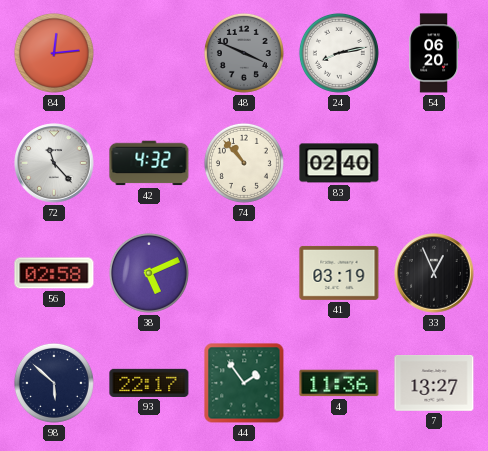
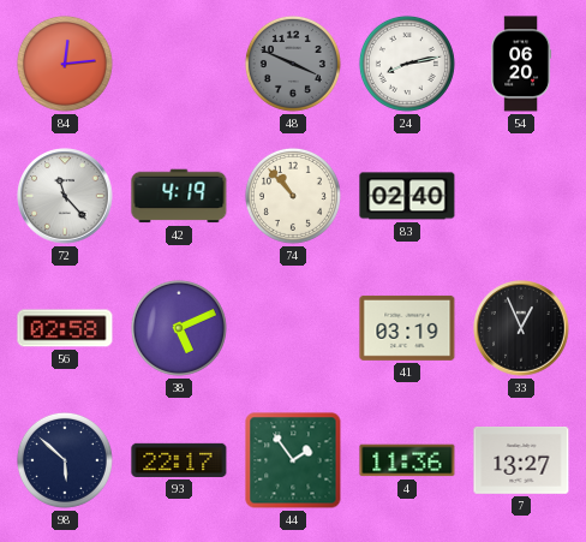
42: 4:32 -> 4:19 (179, 196)
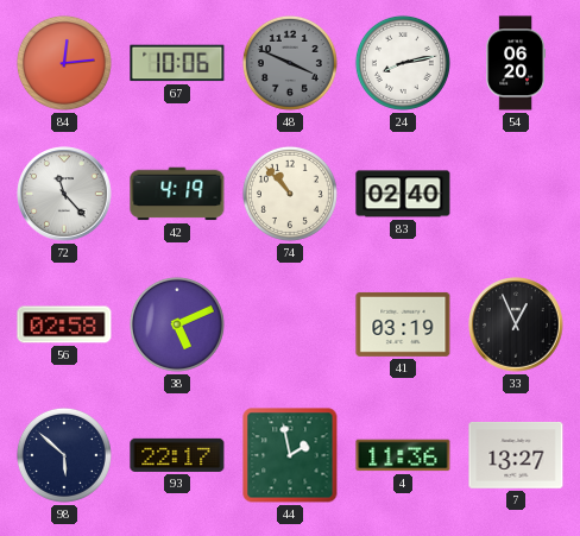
67: none -> 10:06 (177, 63)
44: 1:54 -> 1:58 (290, 455)
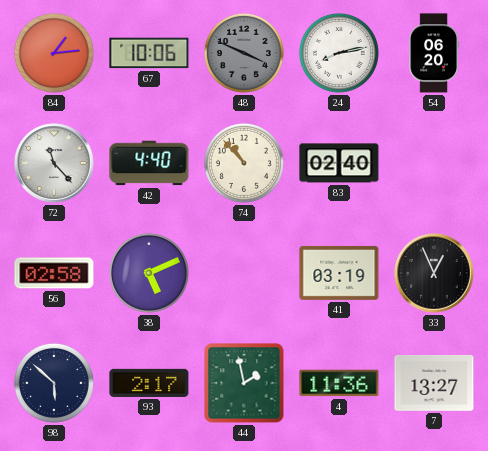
84: 12:14 -> 1:14 (54, 53)
42: 4:19 -> 4:40 (149, 163)
93: 22:17 -> 2:17 (149, 383)
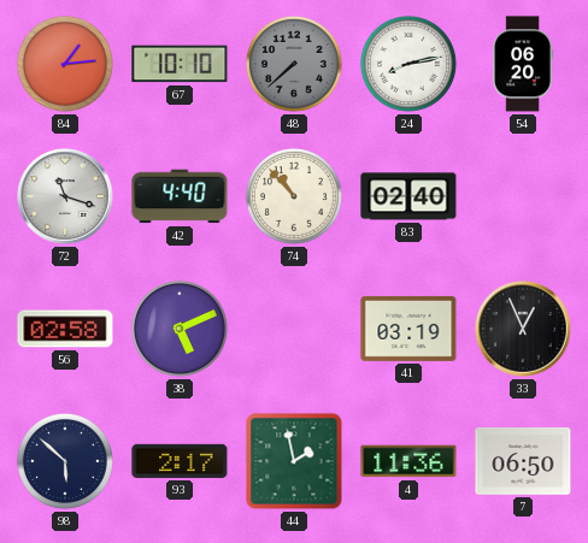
67: 10:06 -> 10:10 (180, 64)
48: 3:49 -> 7:38 (294, 64)
72: 11:23 -> 11:18 (65, 196)
7: 13:27 -> 06:50 (523, 462)
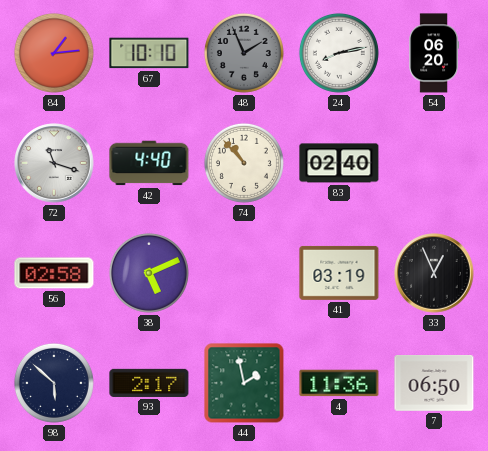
48: 7:38 -> 1:56 (244, 53)
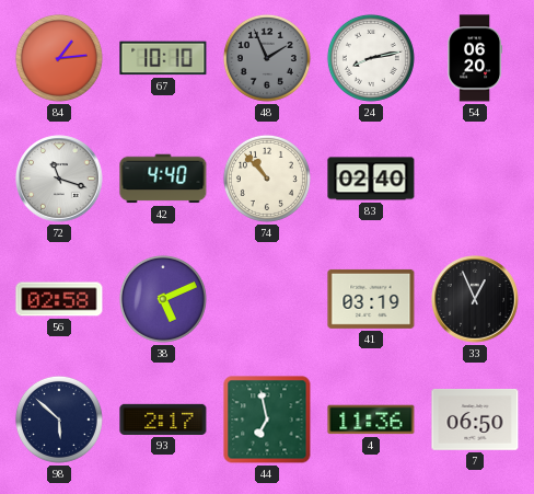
44: 1:58 -> 6:58 (267, 420)
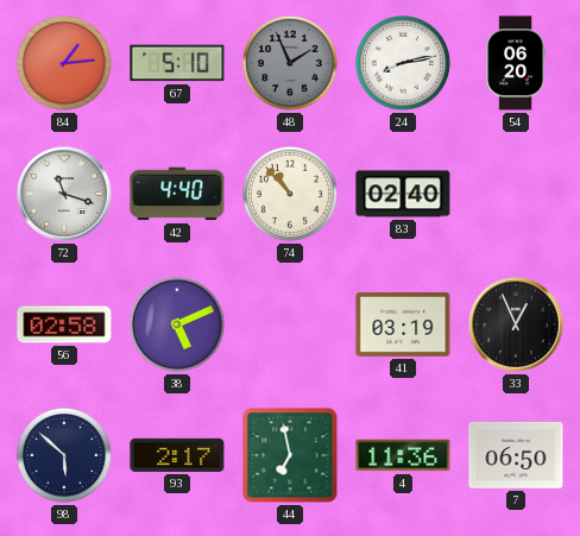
67: 10:10 -> 5:10 (177, 63)
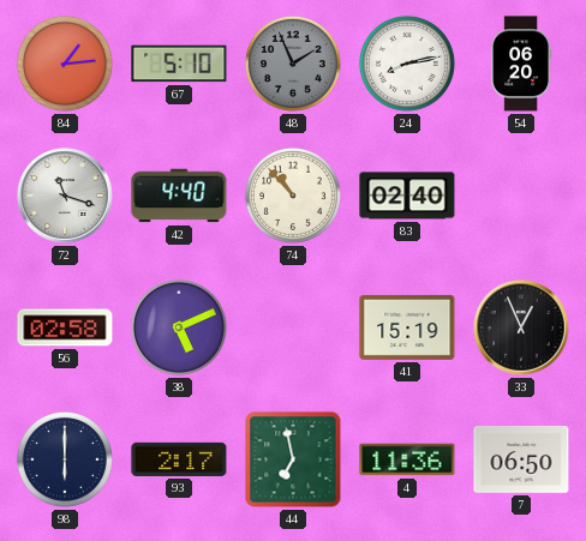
41: 03:19 -> 15:19 (407, 327)
98: 5:52 -> 6:00 (65, 459)
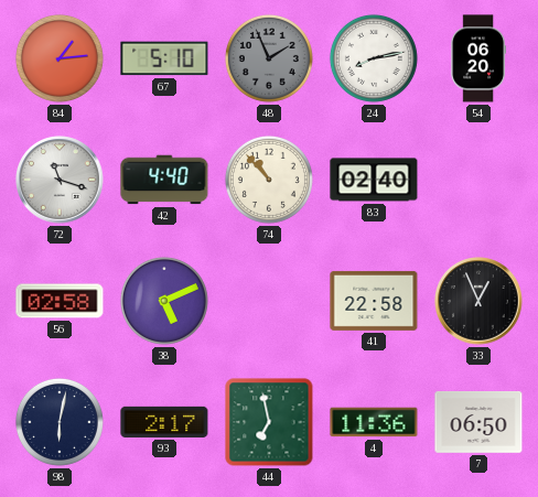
41: 15:19 -> 22:58 (374, 301)
98: 6:00 -> 6:02 (60, 422)
